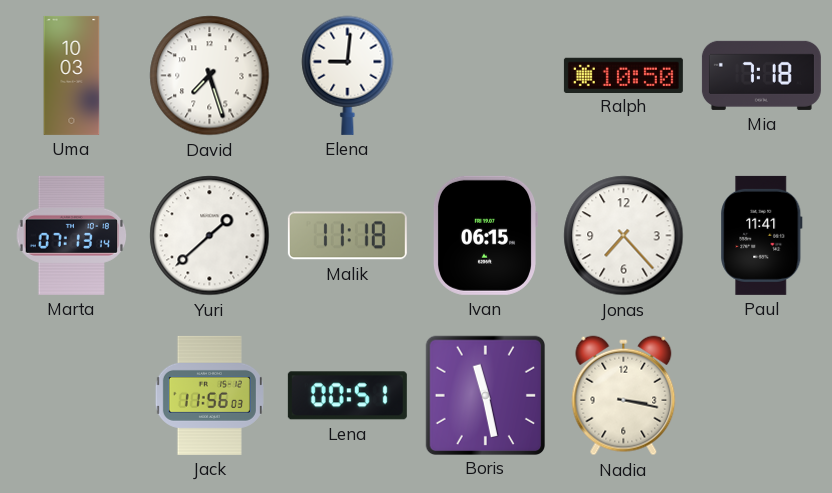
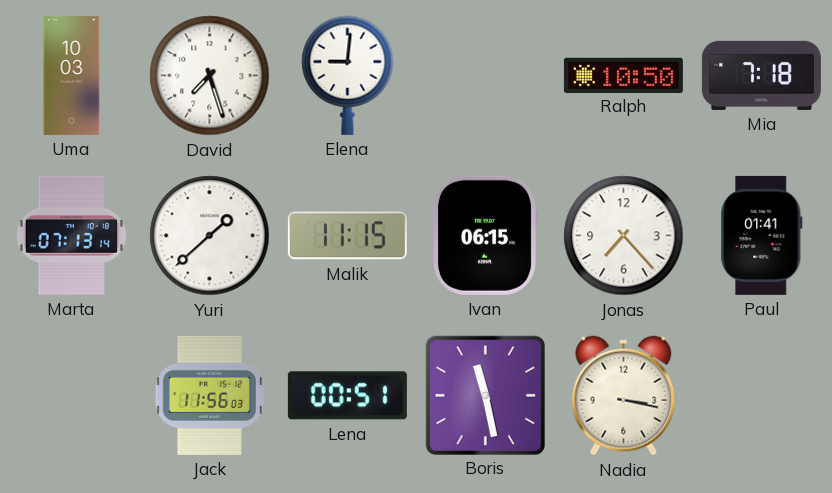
Malik: 11:18 -> 11:15 (347, 236)
Paul: 11:41 -> 01:41 (762, 235)
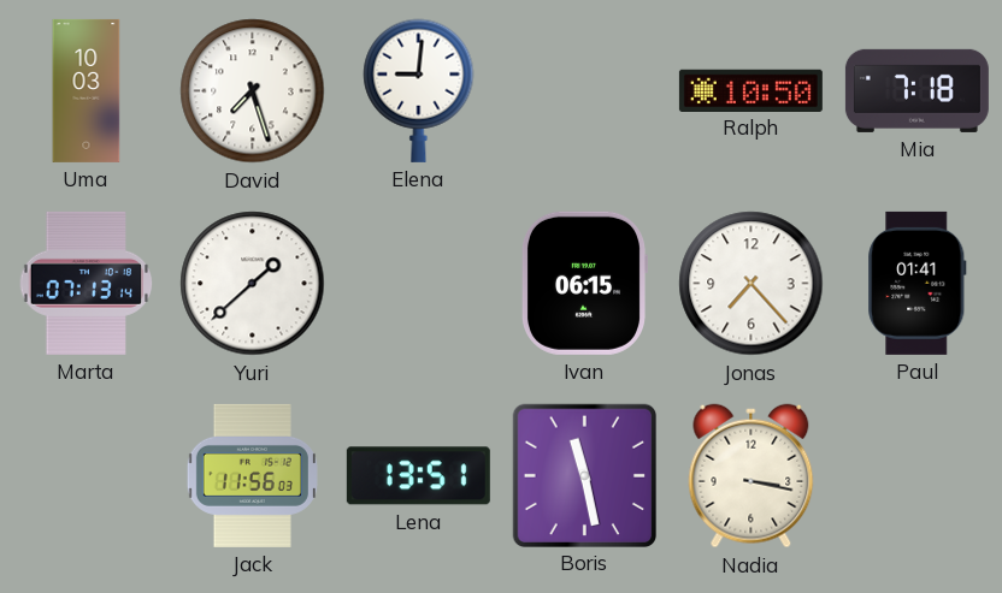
Malik: 11:15 -> none (347, 236)
Lena: 00:51 -> 13:51 (418, 476)
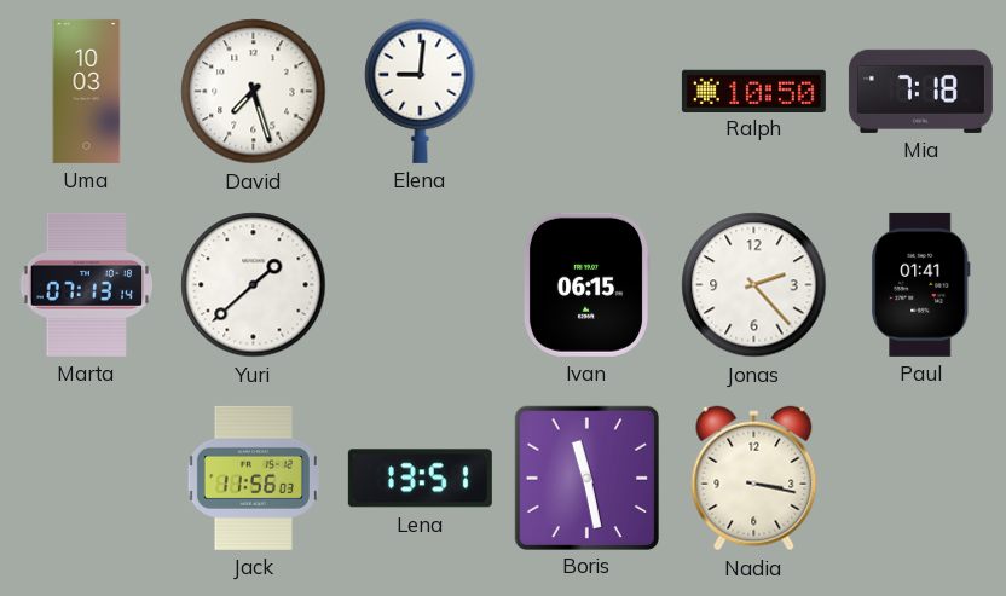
Jonas: 7:23 -> 2:23 (754, 285)
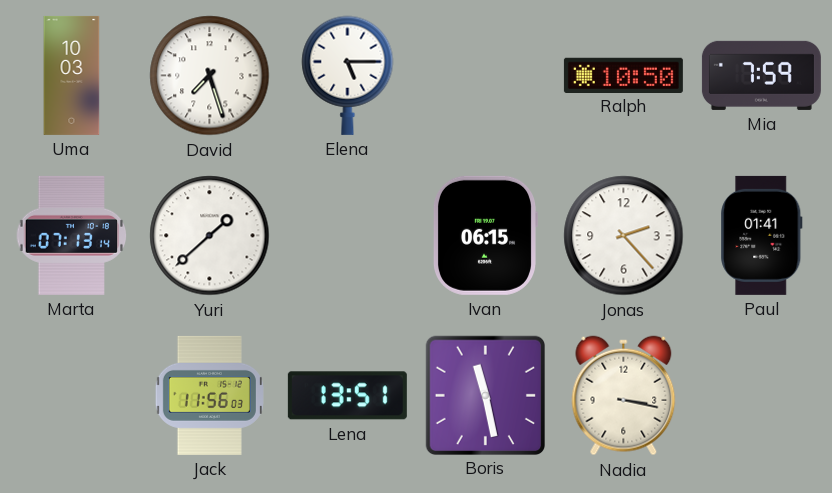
Elena: 9:01 -> 5:15 (348, 75)
Mia: 7:18 -> 7:59 (761, 75)
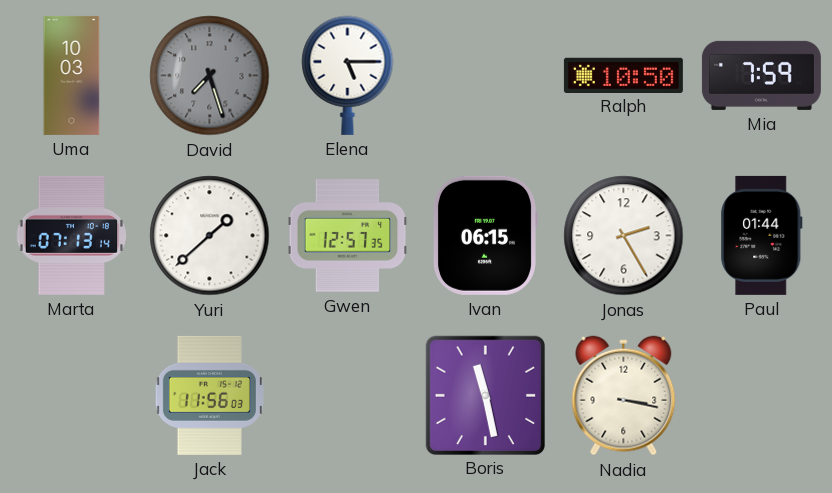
David dial: white -> grey (210, 76)
Gwen: none -> 12:57 (348, 236)
Jonas: 2:23 -> 2:25 (624, 236)
Paul: 01:41 -> 01:44 (762, 235)
Lena: 13:51 -> none (347, 396)
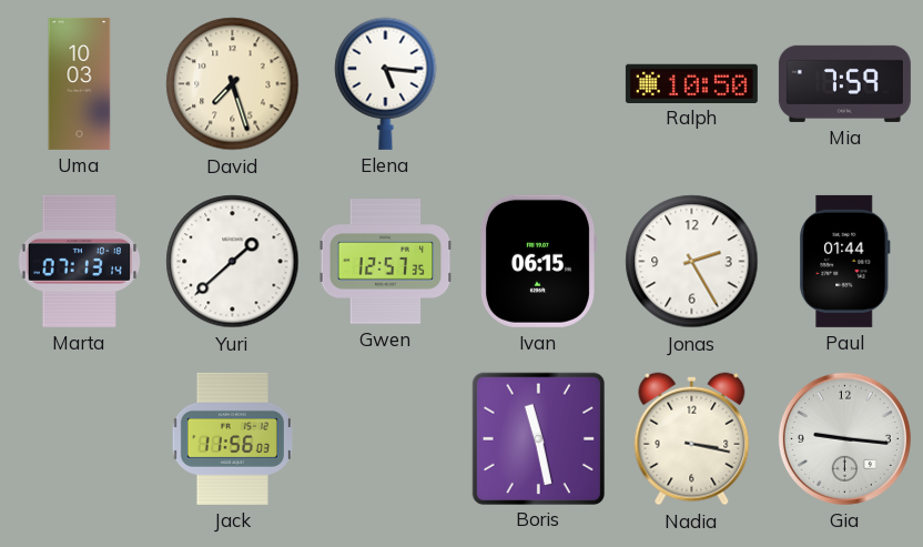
David dial: grey -> cream (233, 84)
Elena: 5:15 -> 5:16 (386, 83)
Gia: none -> 9:16 (844, 438)
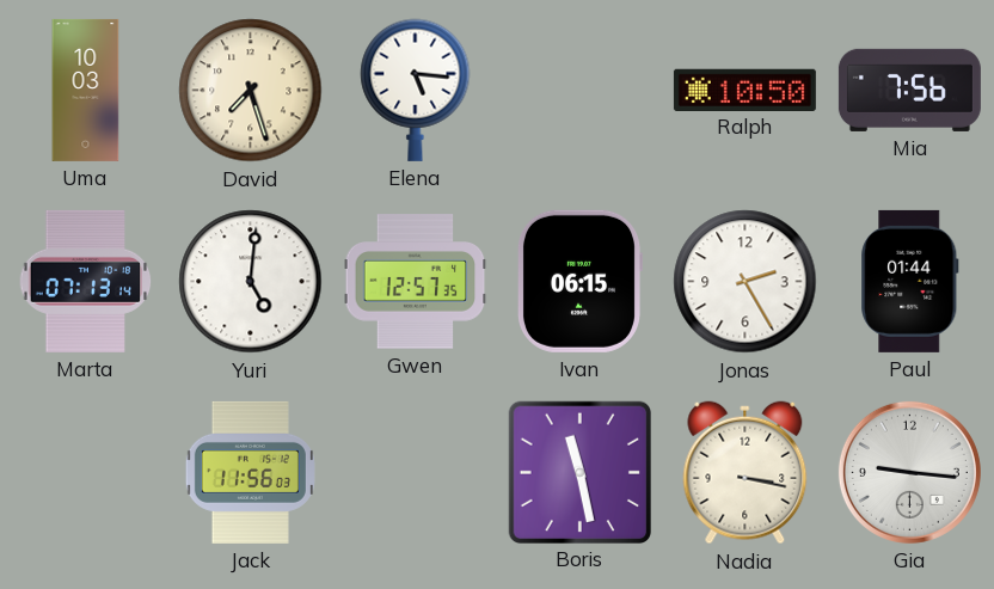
Mia: 7:59 -> 7:56 (909, 90)
Yuri: 1:38 -> 5:01 (251, 282)
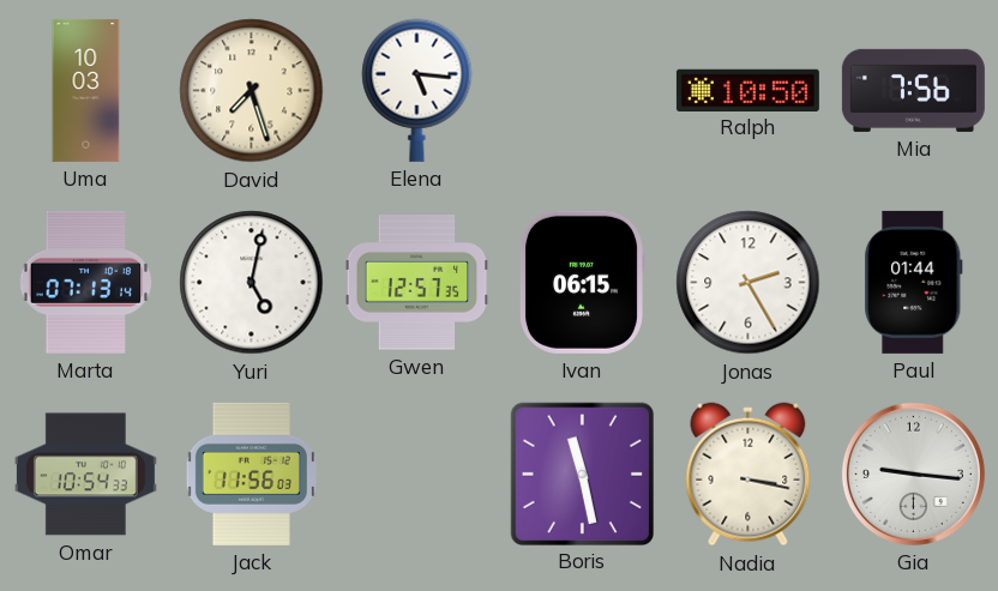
Yuri: 5:01 -> 5:02 (252, 283)
Omar: none -> 10:54 (85, 475)
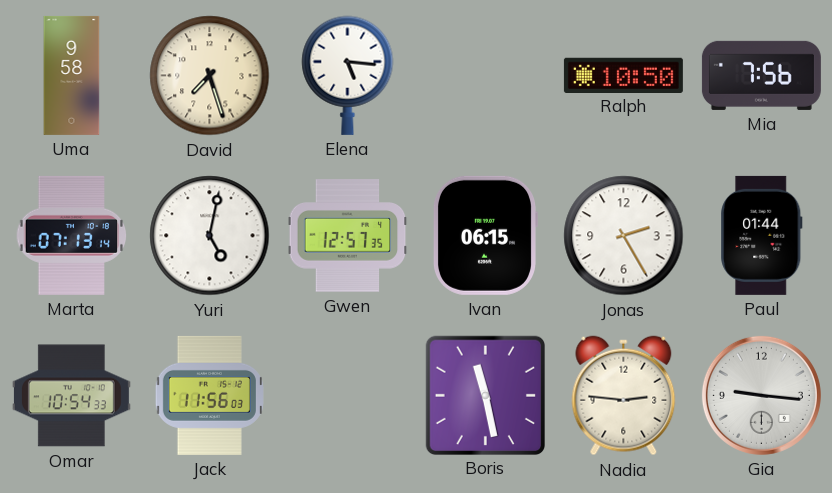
Uma: 10:03 -> 9:58 (72, 75)
Nadia: 3:17 -> 2:46 (624, 396)
